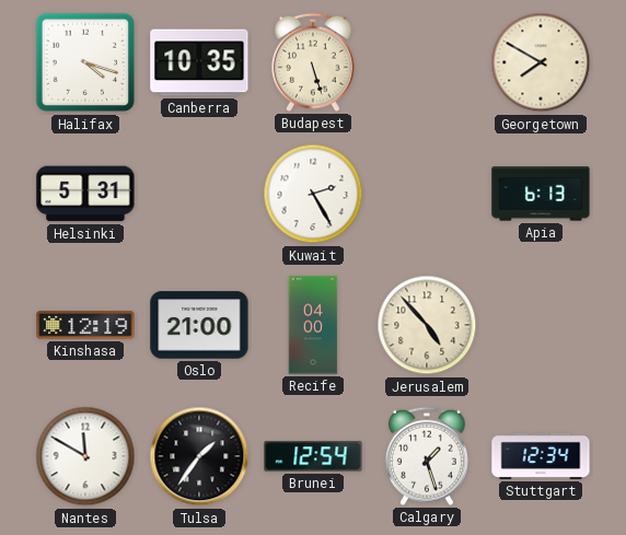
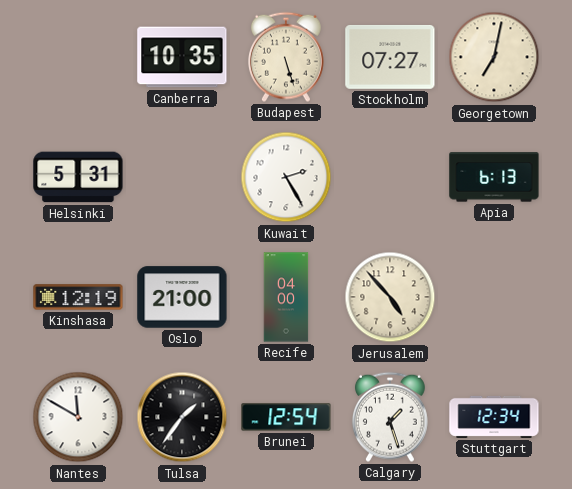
Halifax: 4:18 -> none (85, 62)
Stockholm: none -> 07:27 (390, 57)
Georgetown: 7:50 -> 7:02 (494, 57)
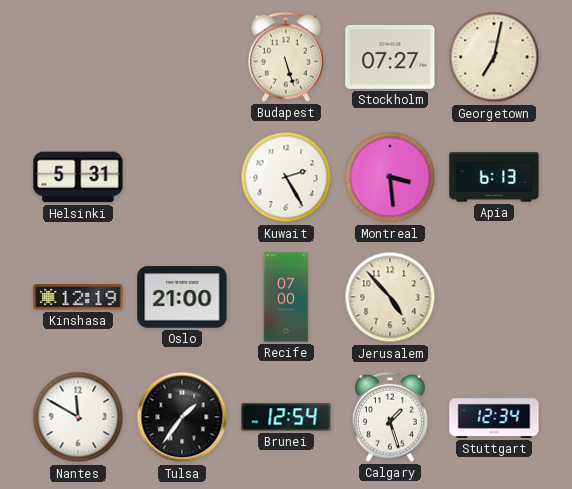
Canberra: 10:35 -> none (182, 57)
Montreal: none -> 3:29 (390, 177)
Recife: 04:00 -> 07:00 (286, 297)
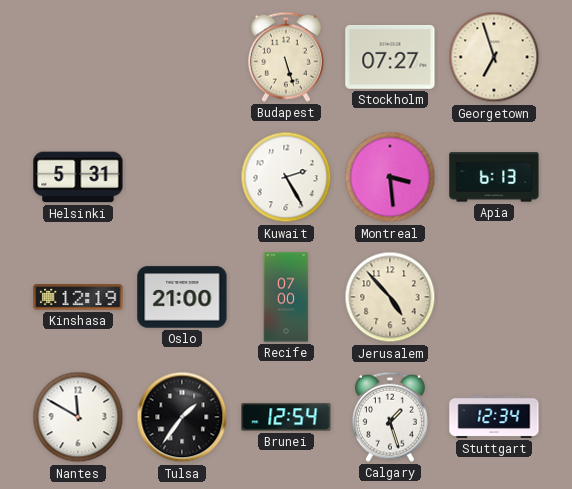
Georgetown: 7:02 -> 6:57 (494, 57)
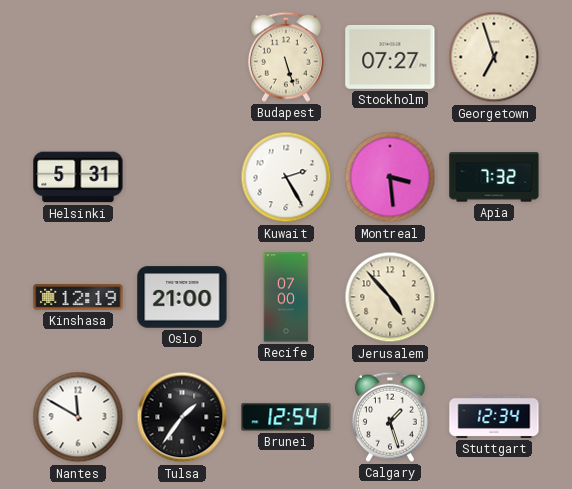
Apia: 6:13 -> 7:32 (494, 177)
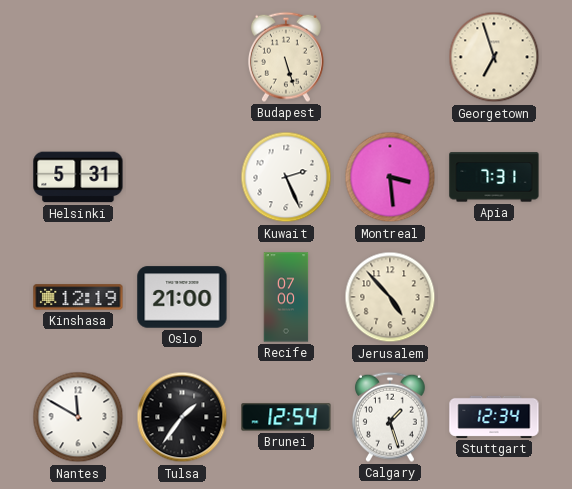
Stockholm: 07:27 -> none (390, 57)
Kuwait: 2:25 -> 2:26 (286, 177)
Apia: 7:32 -> 7:31 (494, 177)
